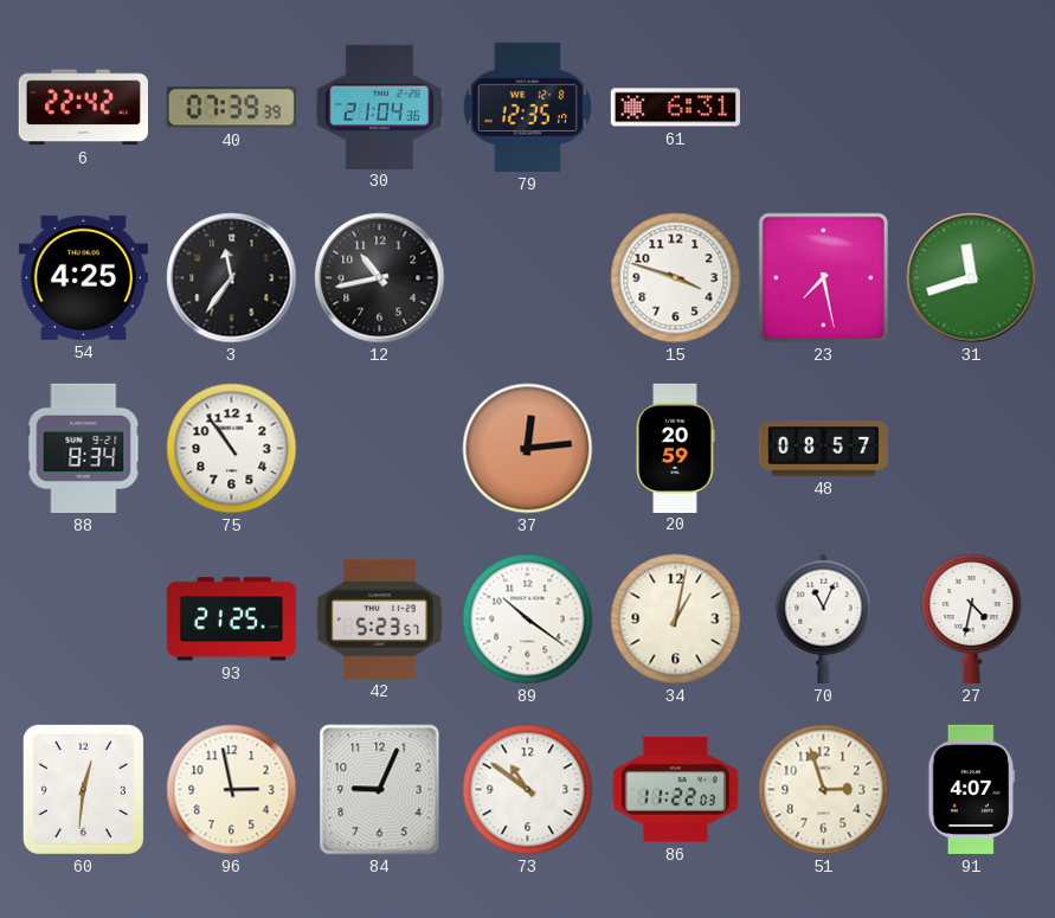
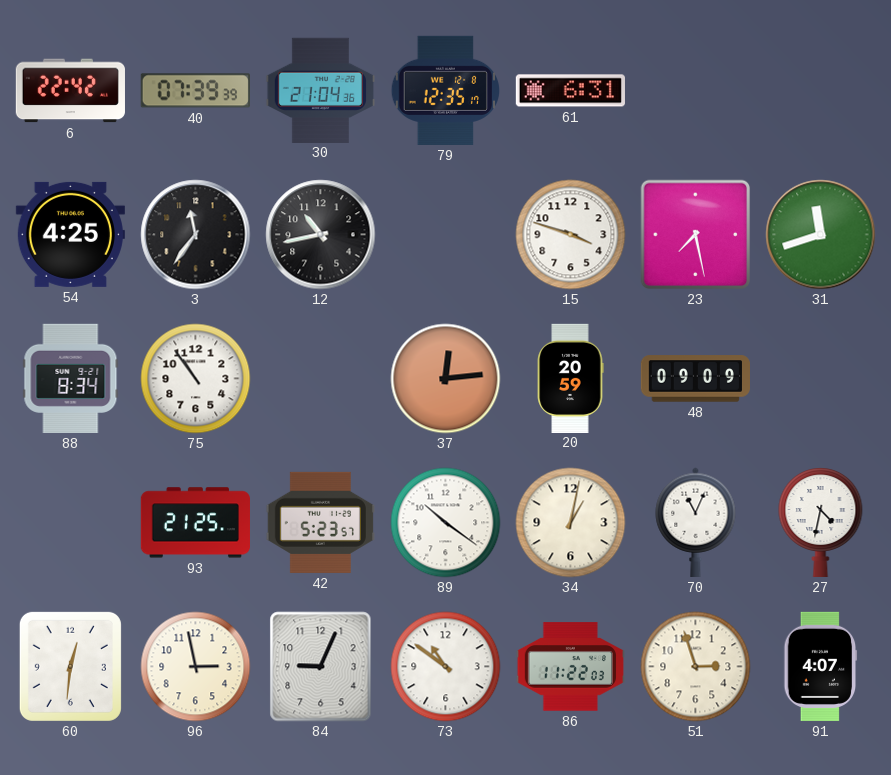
48: 08:57 -> 09:09 (695, 379)
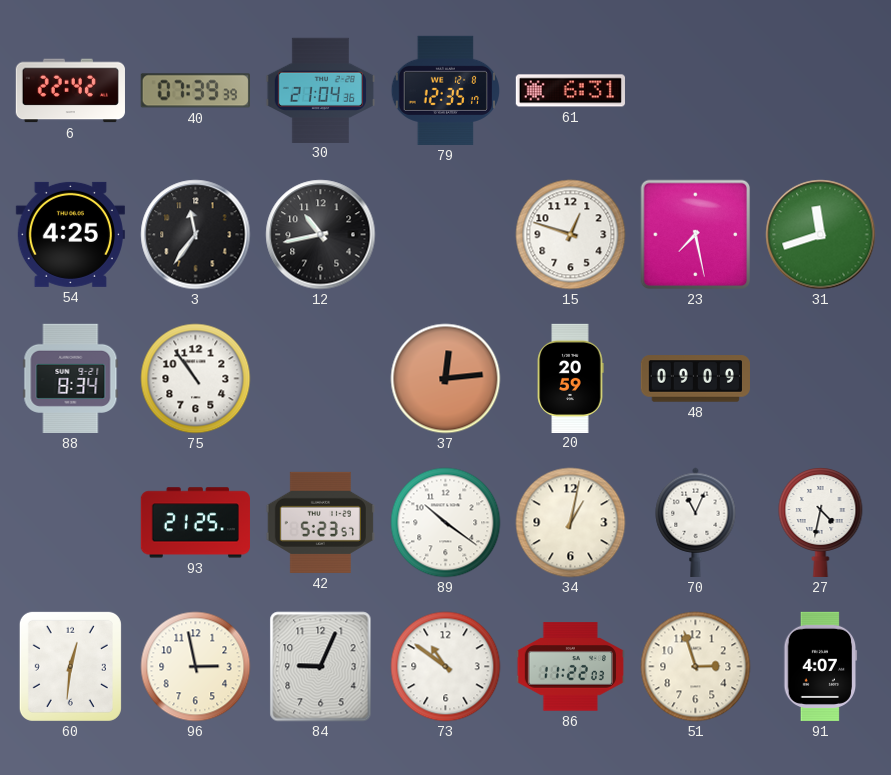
15: 3:48 -> 12:48 (571, 235)
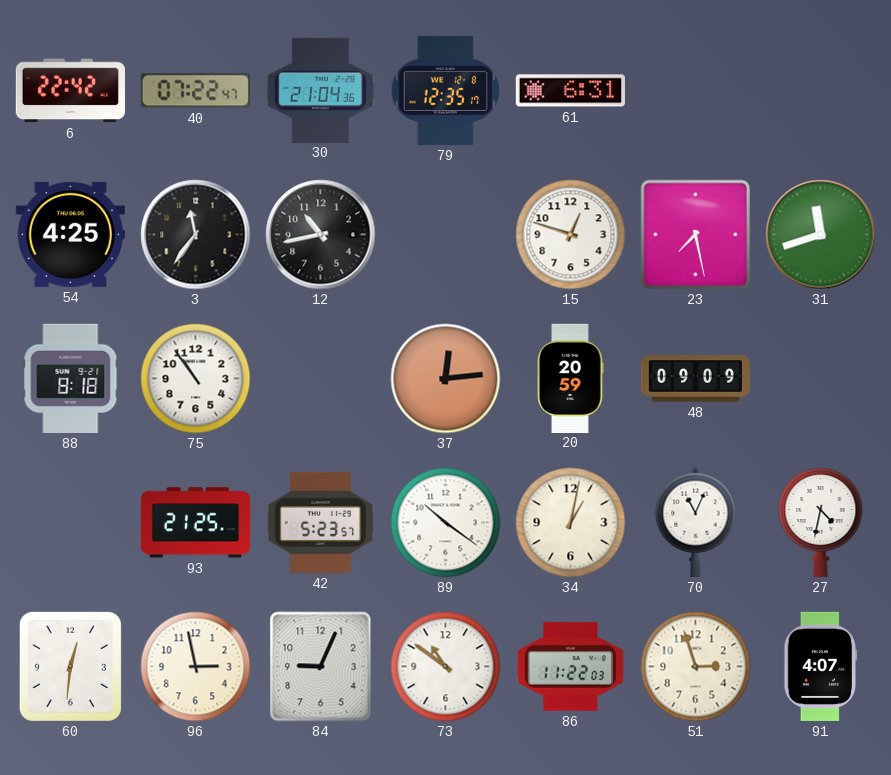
40: 07:39 -> 07:22 (195, 91)
88: 8:34 -> 8:18 (71, 378)
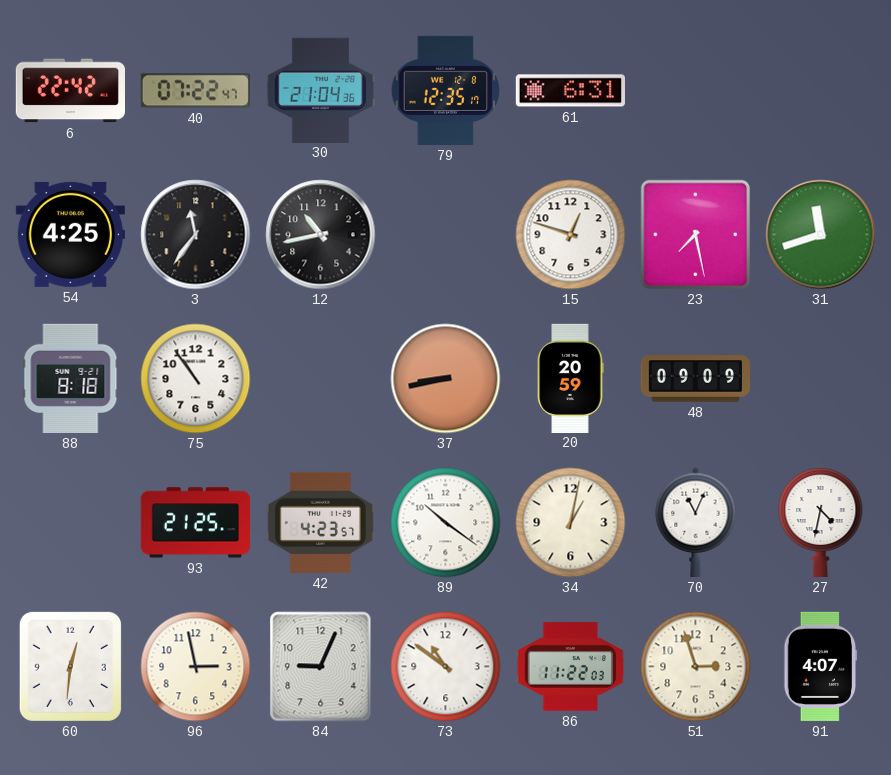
37: 12:14 -> 8:43 (446, 379)
42: 5:23 -> 4:23 (320, 522)
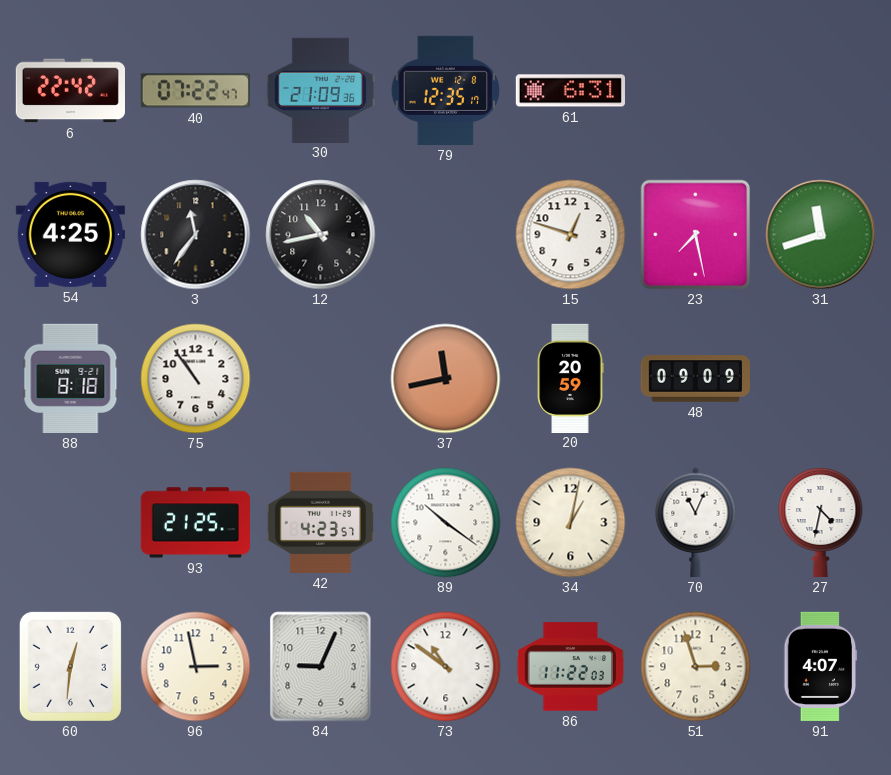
30: 21:04 -> 21:09 (320, 90)
37: 8:43 -> 11:43 (446, 379)
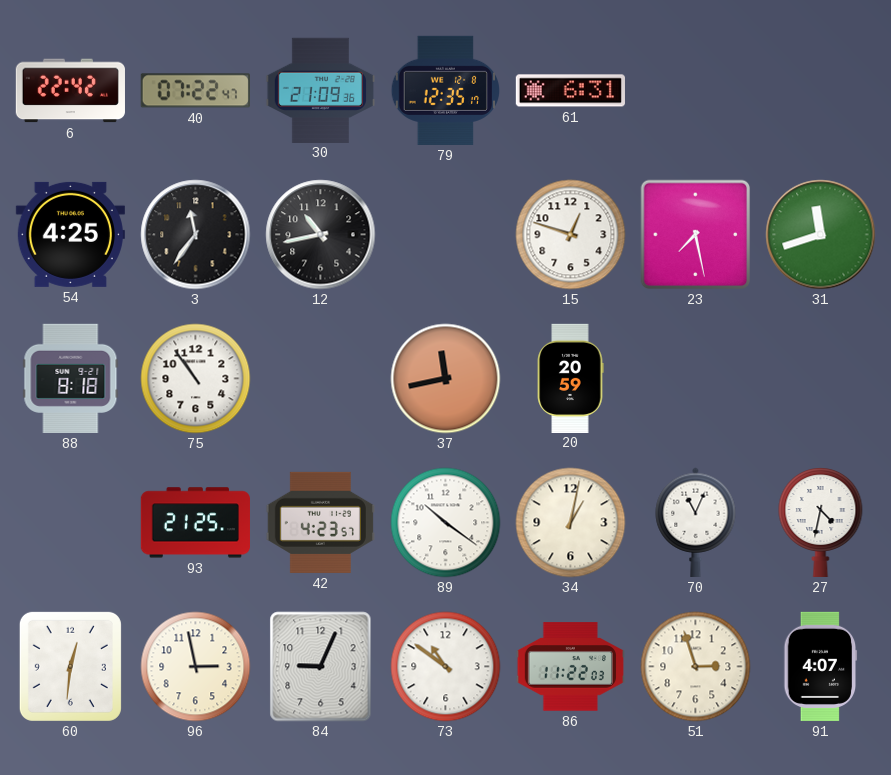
48: 09:09 -> none (695, 379)
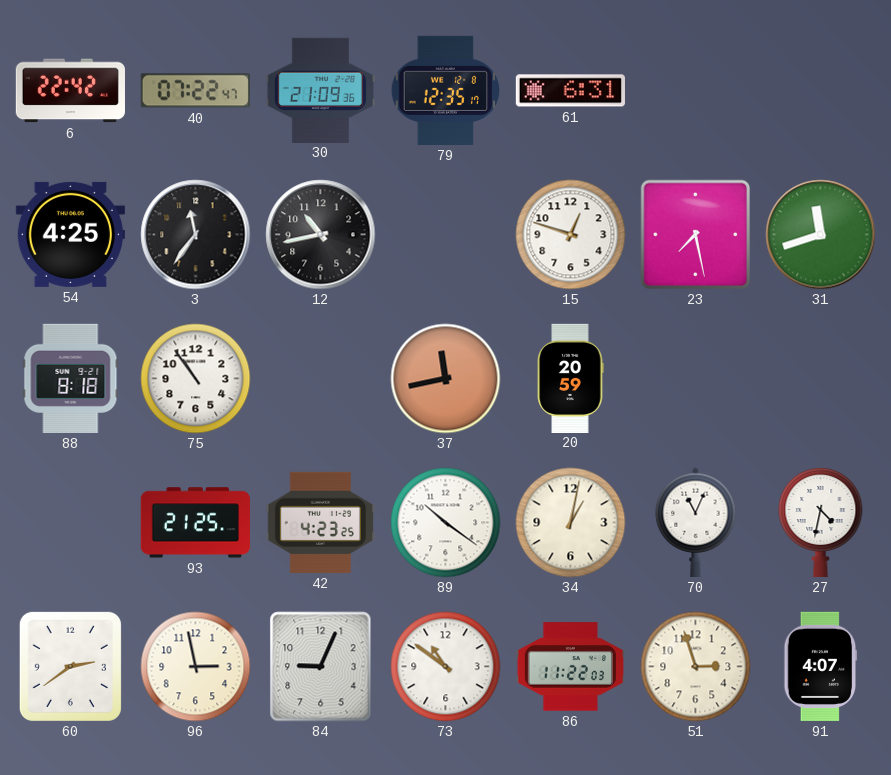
42: 4:23:57 -> 4:23:25 (320, 522)
60: 12:31 -> 2:39 (70, 666)
